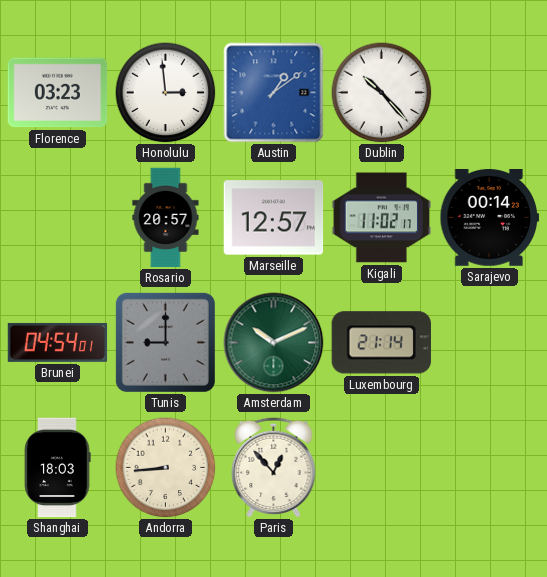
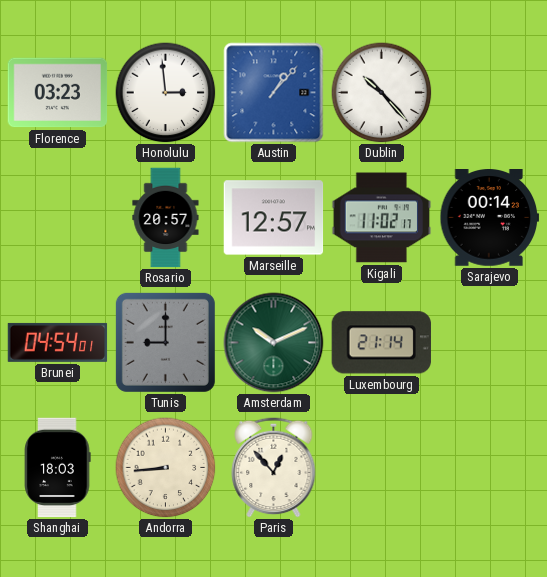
Austin: 1:09 -> 1:07 (274, 93)
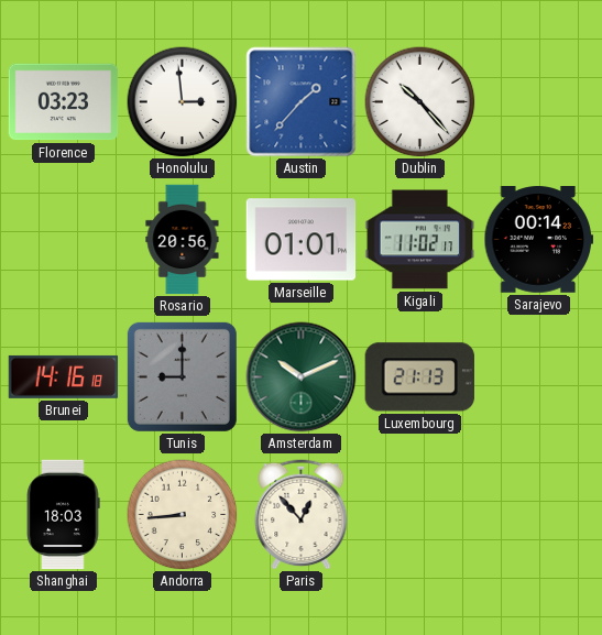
Austin: 1:07 -> 1:37 (302, 102)
Rosario: 20:57 -> 20:56 (183, 240)
Marseille: 12:57 -> 01:01 (302, 240)
Brunei: 04:54 -> 14:16 (64, 376)
Luxembourg: 21:14 -> 21:13 (419, 377)
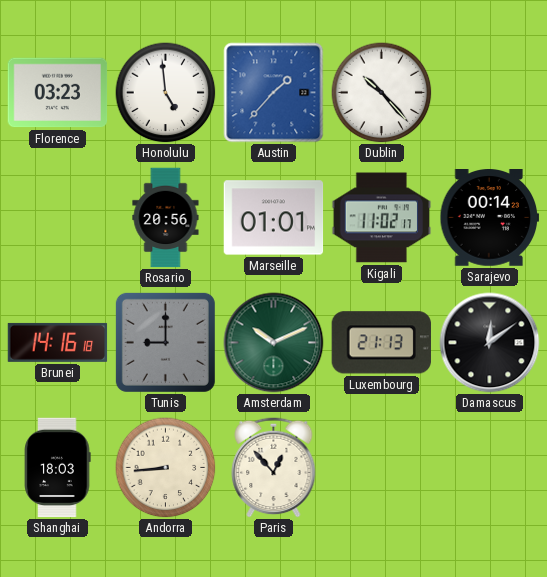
Honolulu: 2:59 -> 4:59 (166, 93)
Damascus: none -> 12:09 (490, 343)
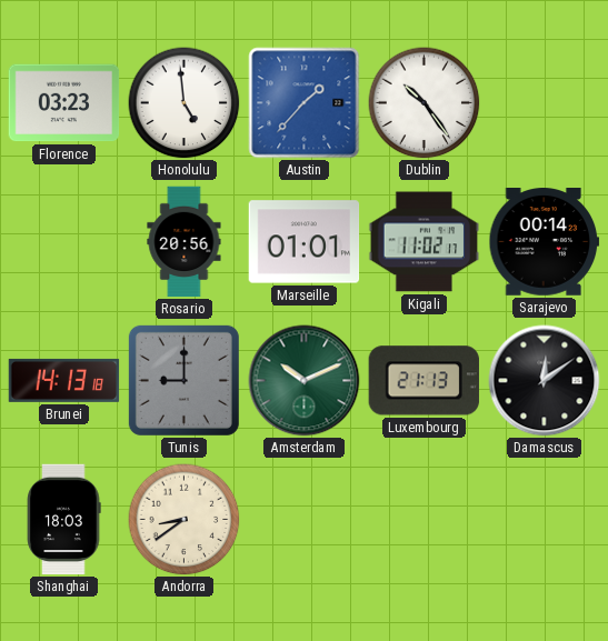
Dublin: 10:23 -> 10:24 (425, 103)
Brunei: 14:16 -> 14:13 (64, 380)
Andorra: 8:44 -> 8:39 (185, 520)
Paris: 12:53 -> none (274, 467)
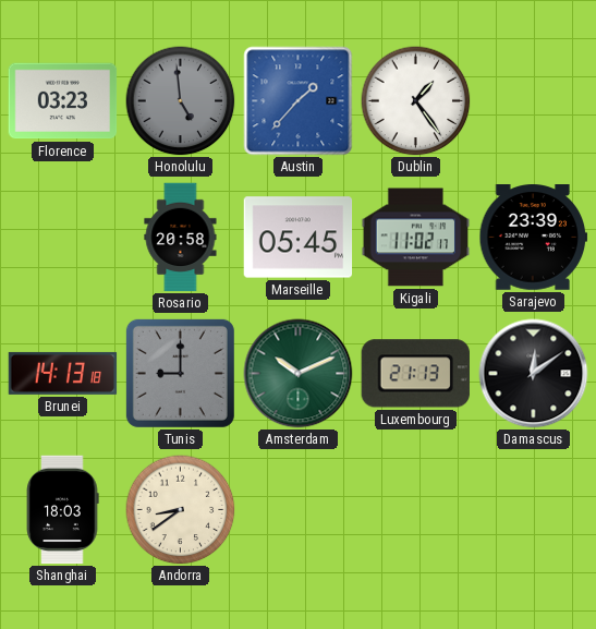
Honolulu dial: white -> grey (181, 101)
Dublin: 10:24 -> 1:24 (416, 101)
Rosario: 20:56 -> 20:58 (181, 238)
Marseille: 01:01 -> 05:45 (299, 238)
Sarajevo: 00:14 -> 23:39 (534, 238)
